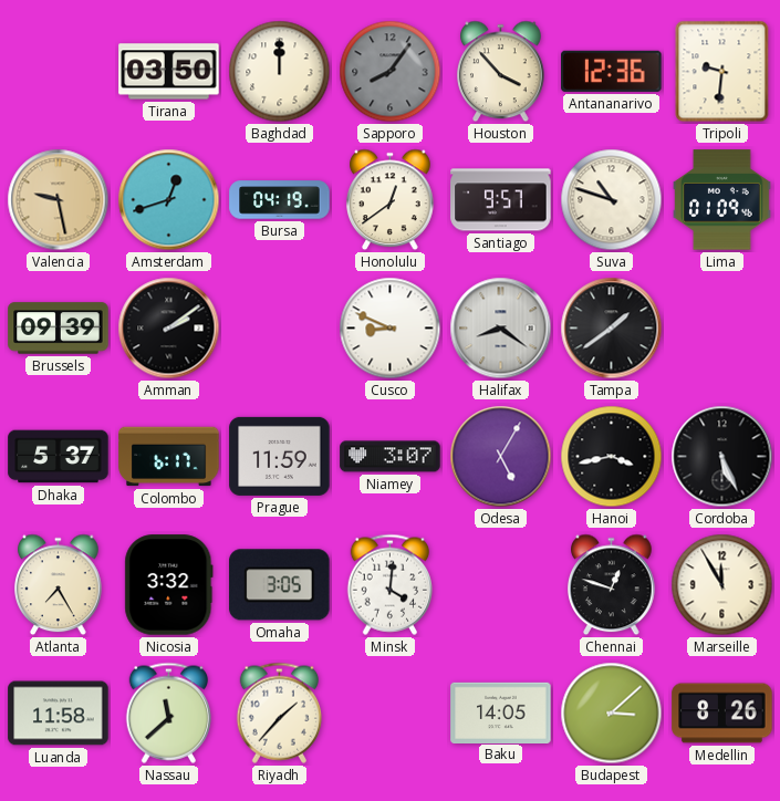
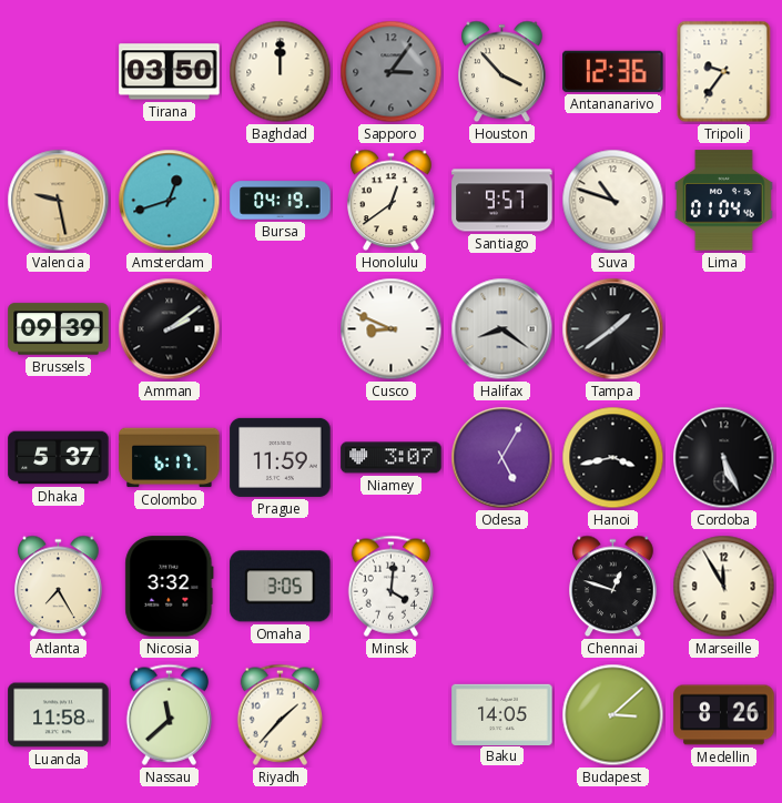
Sapporo: 8:06 -> 3:06 (392, 72)
Tripoli: 9:31 -> 9:36 (724, 72)
Lima: 01:09 -> 01:04 (724, 201)
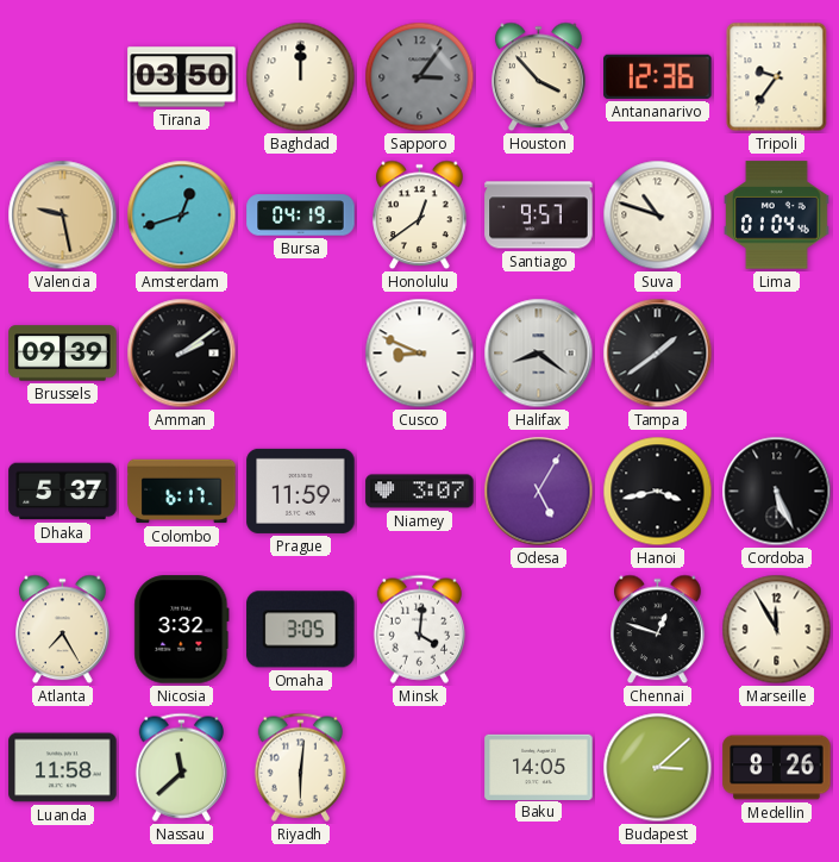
Riyadh: 1:37 -> 6:01 (300, 767)
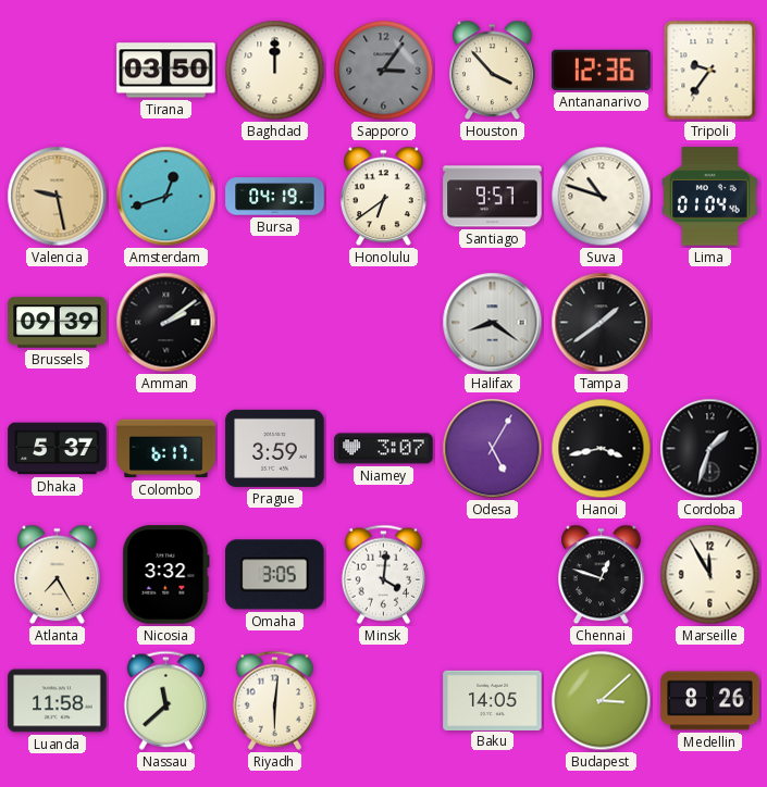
Honolulu: 12:39 -> 6:39 (384, 197)
Cusco: 8:49 -> none (420, 354)
Prague: 11:59 -> 3:59 (275, 448)
Cordoba: 5:26 -> 1:33 (710, 449)
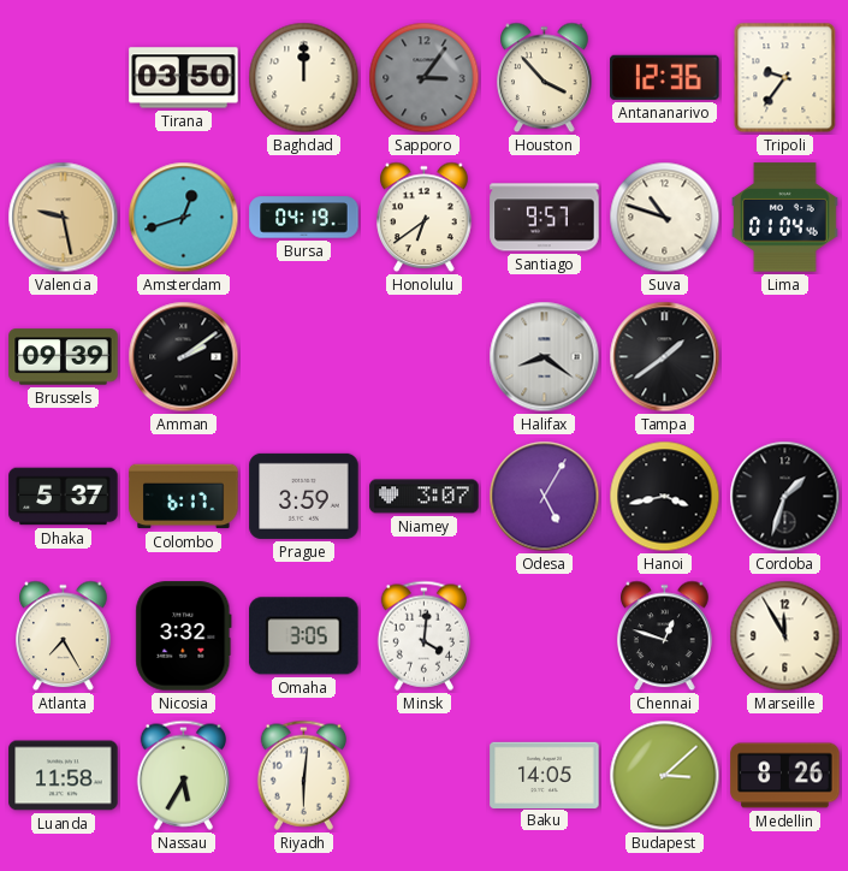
Nassau: 11:38 -> 5:35 (183, 775)
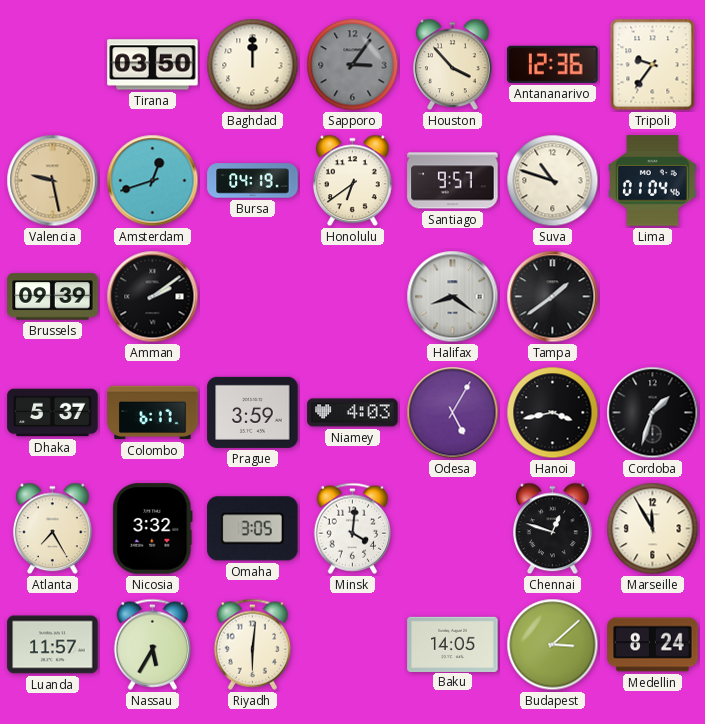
Niamey: 3:07 -> 4:03 (353, 413)
Luanda: 11:58 -> 11:57 (53, 645)
Medellin: 8:26 -> 8:24 (653, 645)
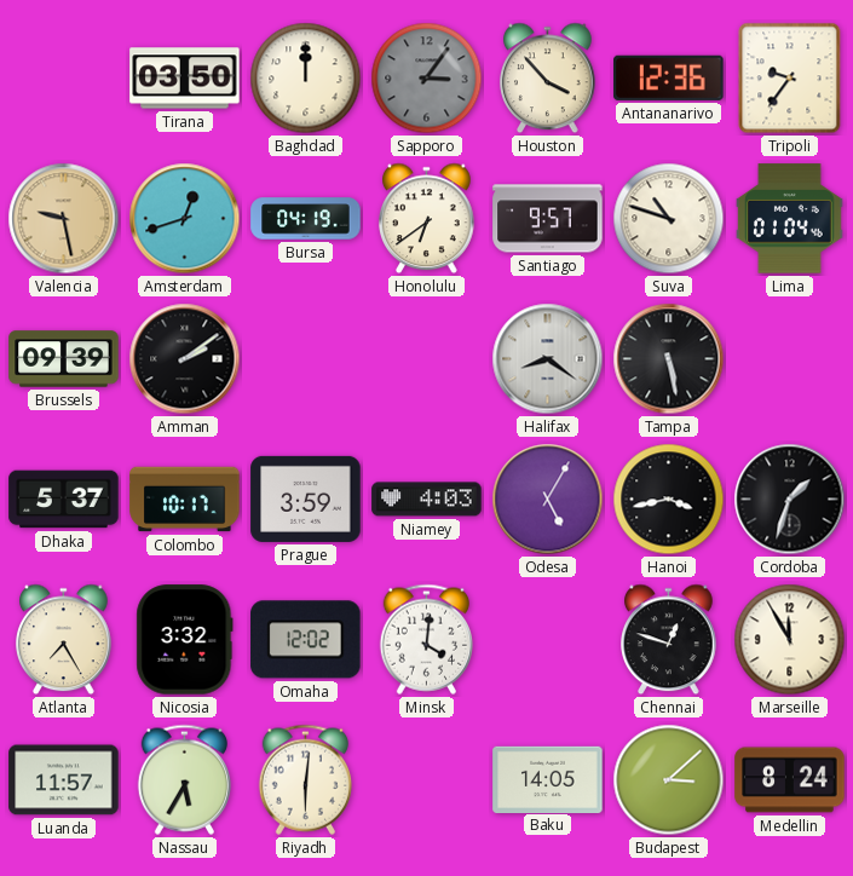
Tampa: 1:39 -> 5:28 (669, 359)
Colombo: 6:17 -> 10:17 (185, 500)
Omaha: 3:05 -> 12:02 (306, 640)
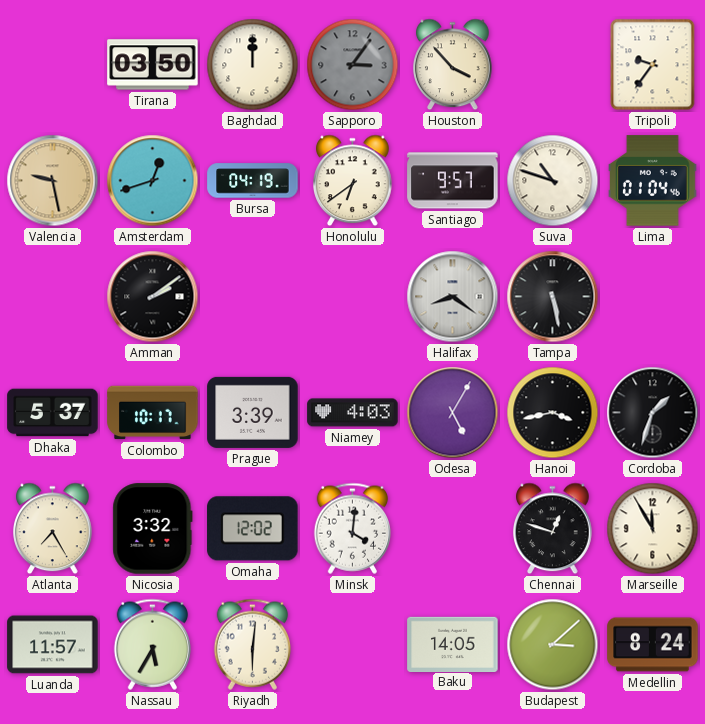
Antananarivo: 12:36 -> none (669, 77)
Brussels: 09:39 -> none (64, 359)
Prague: 3:59 -> 3:39 (253, 412)
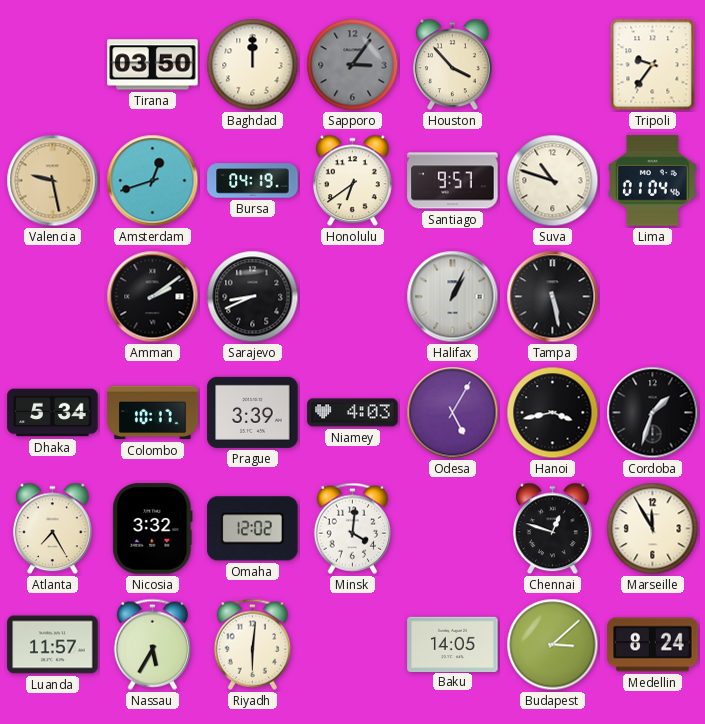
Sarajevo: none -> 8:41 (253, 297)
Halifax: 8:21 -> 1:04 (453, 297)
Dhaka: 5:37 -> 5:34 (53, 413)
